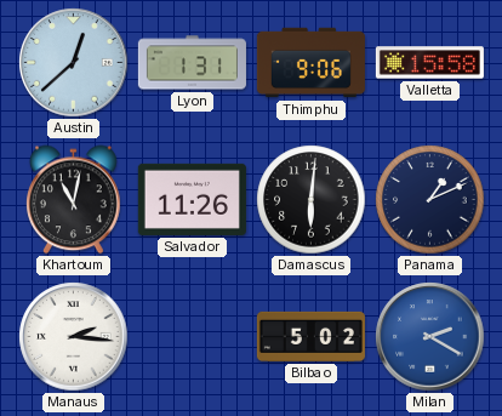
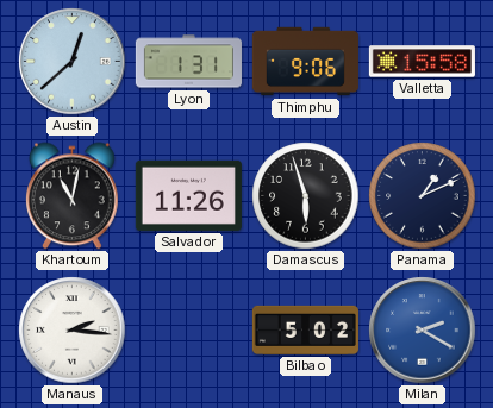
Damascus: 6:01 -> 5:57 (306, 196)
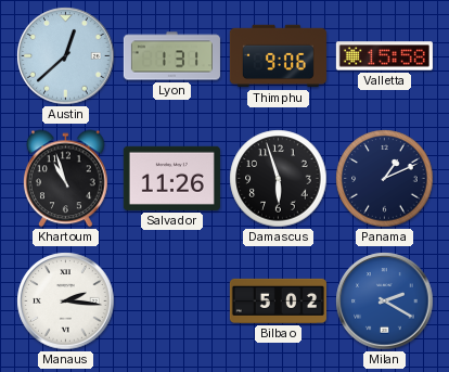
Khartoum: 11:02 -> 10:57 (66, 179)
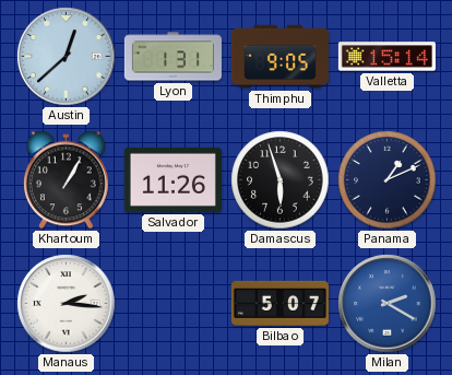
Thimphu: 9:06 -> 9:05 (279, 57)
Valletta: 15:58 -> 15:14 (386, 57)
Khartoum: 10:57 -> 1:05 (67, 180)
Bilbao: 5:02 -> 5:07 (279, 303)
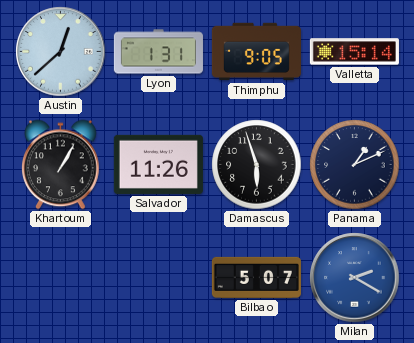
Manaus: 2:16 -> none (67, 304)
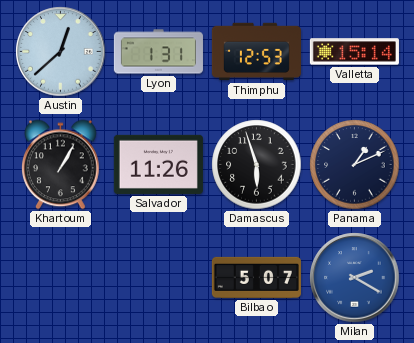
Thimphu: 9:05 -> 12:53 (256, 52)
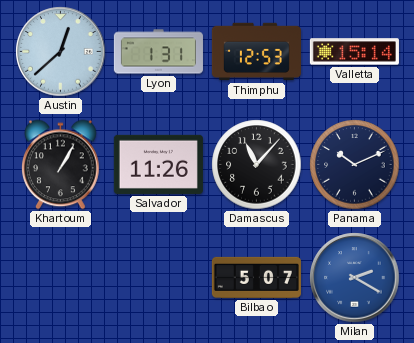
Damascus: 5:57 -> 11:07 (257, 165)
Panama: 1:11 -> 10:11 (355, 165)
